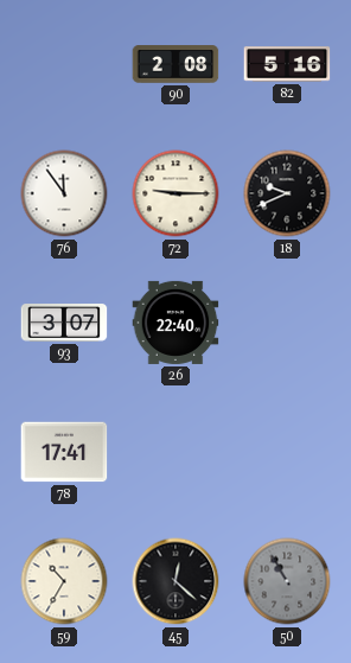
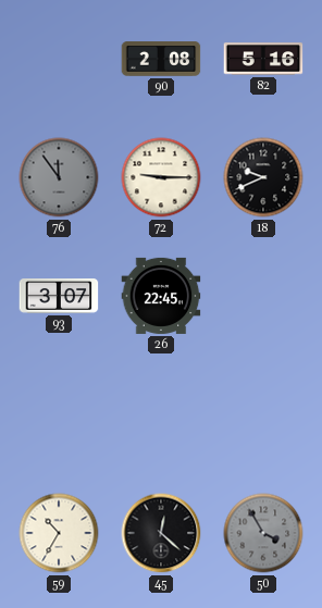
76 dial: white -> grey (59, 177)
26: 22:40 -> 22:45 (161, 296)
78: 17:41 -> none (64, 452)
50: 10:55 -> 3:55 (263, 533)
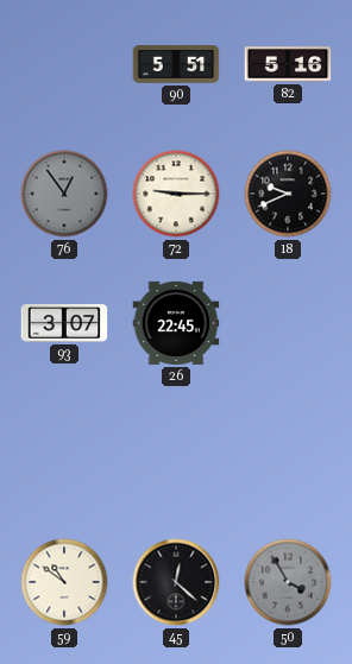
90: 2:08 -> 5:51 (176, 64)
76: 11:54 -> 12:54 (64, 194)
59: 10:35 -> 10:51 (64, 582)
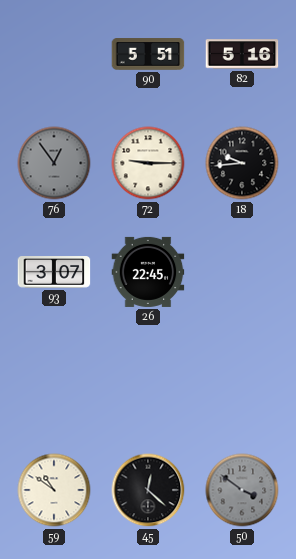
18: 9:41 -> 9:44 (242, 163)
50: 3:55 -> 3:51 (242, 490)
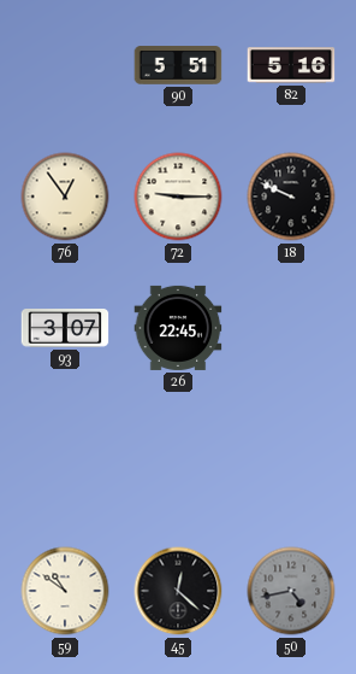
76 dial: grey -> cream (65, 197)
18: 9:44 -> 9:49 (291, 197)
50: 3:51 -> 4:43 (291, 591)
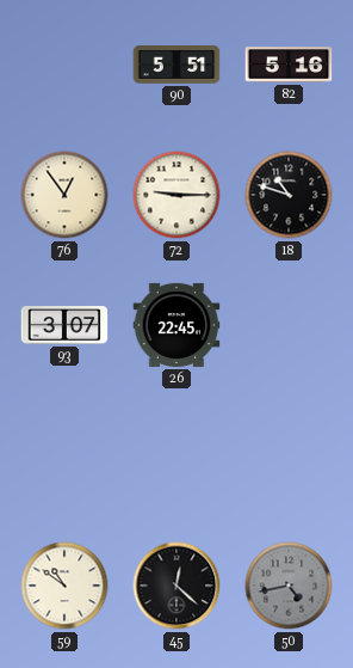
18: 9:49 -> 10:48 (289, 195)
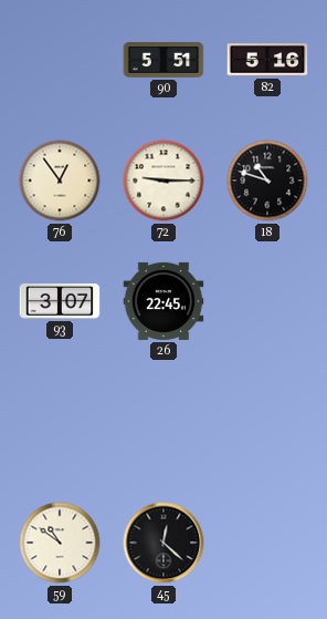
50: 4:43 -> none (289, 586)
